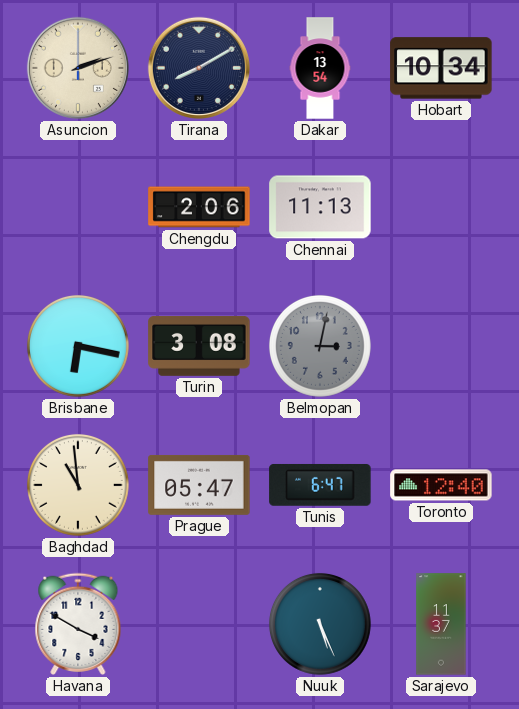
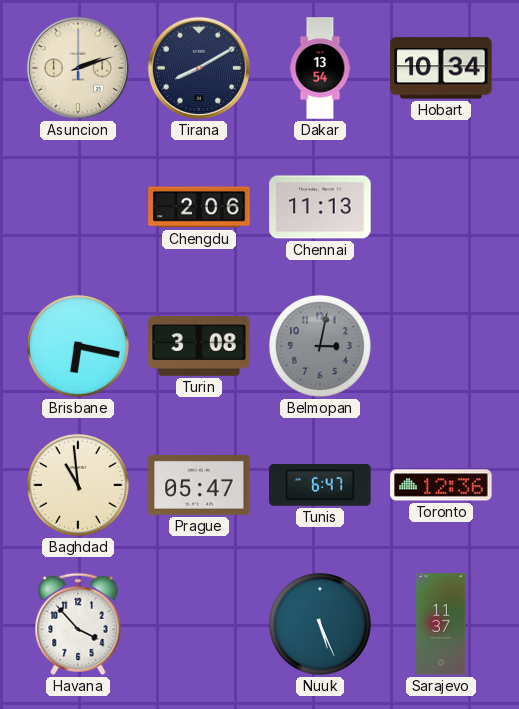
Toronto: 12:40 -> 12:36 (441, 485)
Havana: 3:50 -> 3:53 (78, 624)
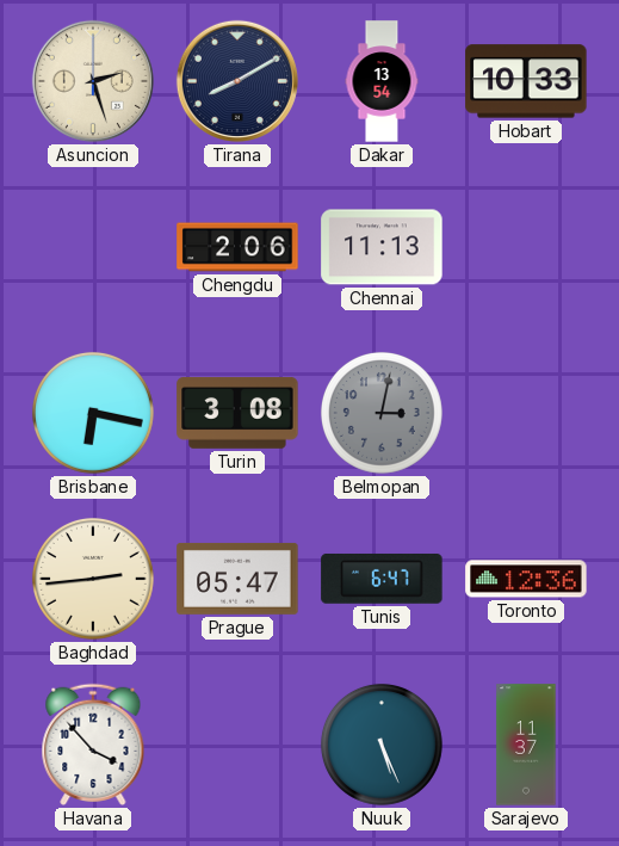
Asuncion: 2:12 -> 2:27 (93, 81)
Hobart: 10:34 -> 10:33 (526, 81)
Baghdad: 10:59 -> 2:44 (93, 579)
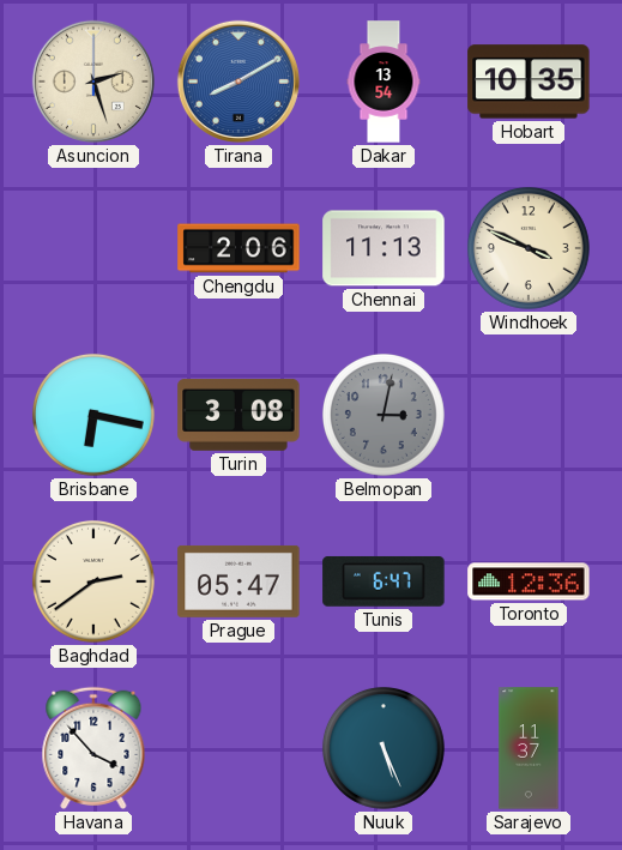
Tirana dial: navy -> blue (238, 82)
Hobart: 10:33 -> 10:35 (529, 82)
Windhoek: none -> 3:49 (529, 248)
Baghdad: 2:44 -> 2:39 (93, 581)
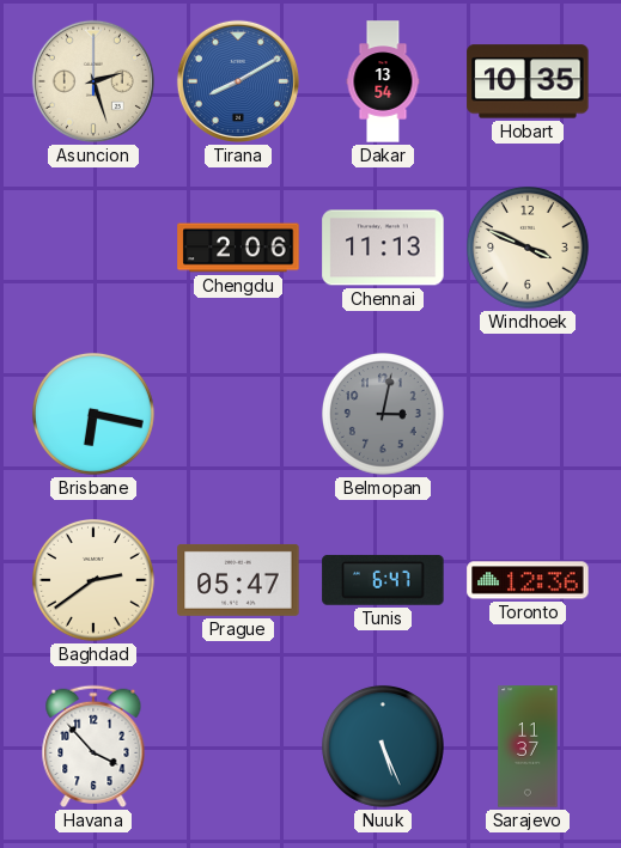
Turin: 3:08 -> none (238, 415)
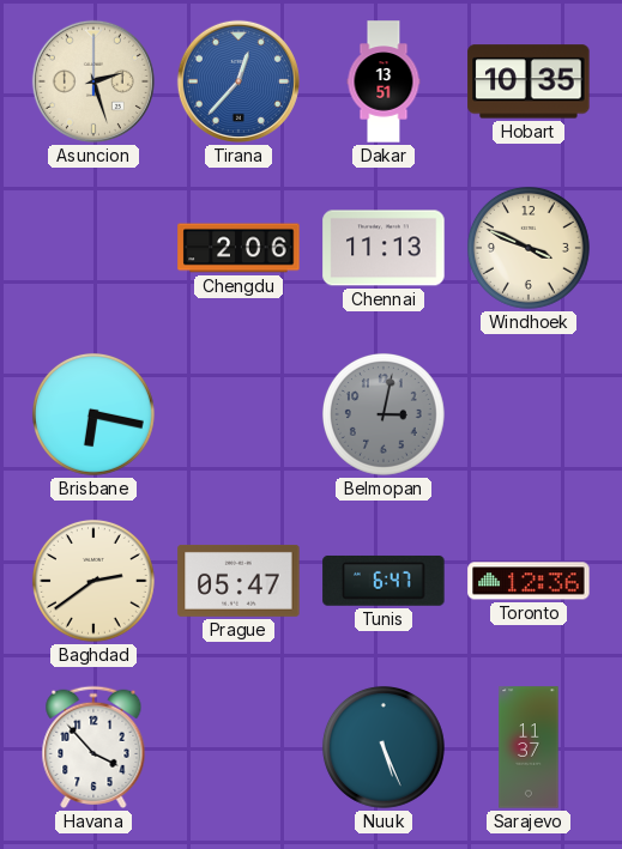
Tirana: 8:10 -> 12:37 (238, 81)
Dakar: 13:54 -> 13:51 (384, 81)
